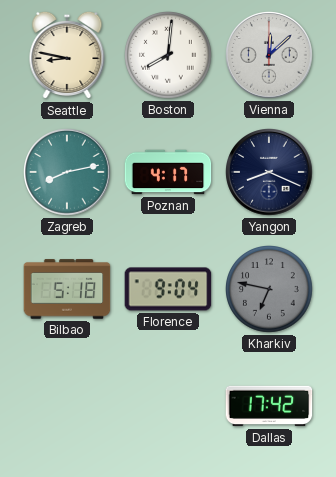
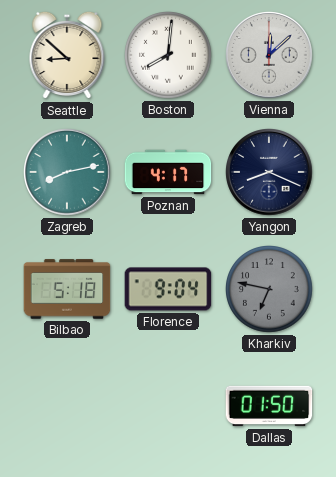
Seattle: 8:47 -> 8:52 (67, 55)
Dallas: 17:42 -> 01:50 (269, 406)
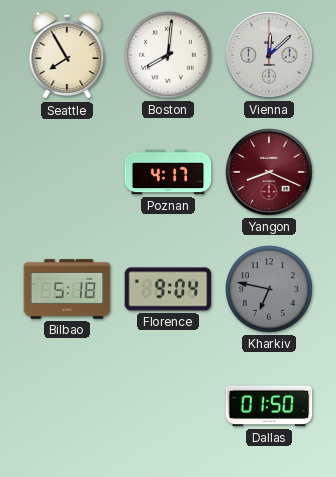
Seattle: 8:52 -> 7:55 (67, 55)
Zagreb: 8:13 -> none (67, 172)
Yangon dial: navy -> burgundy (269, 172)
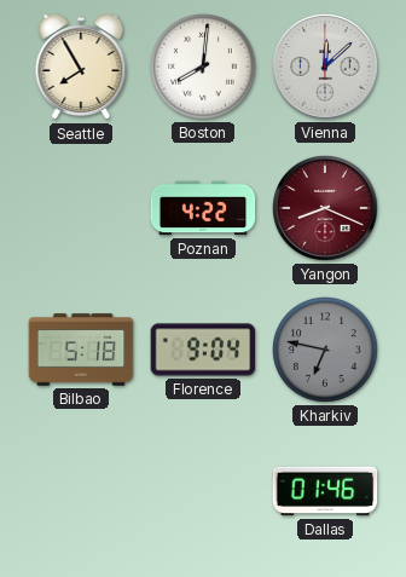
Poznan: 4:17 -> 4:22 (203, 208)
Dallas: 01:50 -> 01:46 (325, 491)
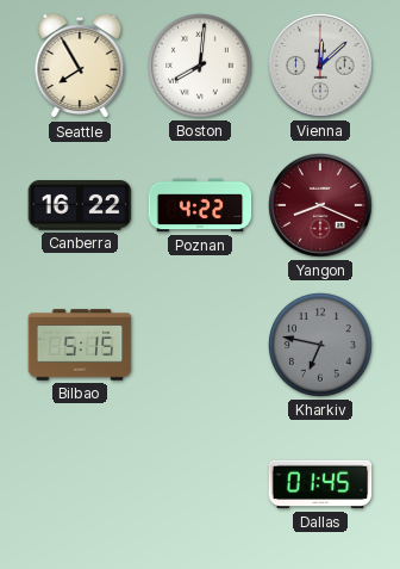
Canberra: none -> 16:22 (80, 205)
Bilbao: 5:18 -> 5:15 (80, 345)
Florence: 9:04 -> none (203, 350)
Dallas: 01:46 -> 01:45 (320, 484)
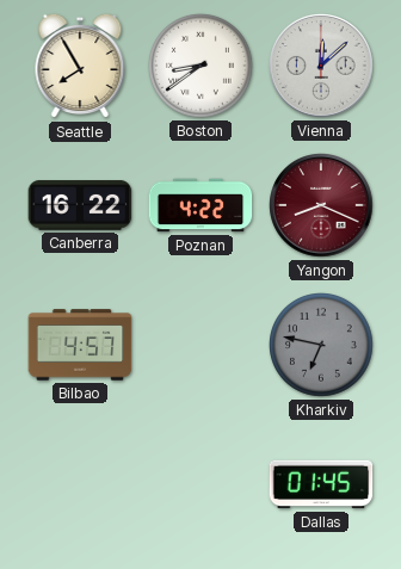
Boston: 8:01 -> 8:39 (202, 67)
Bilbao: 5:15 -> 4:57 (80, 345)
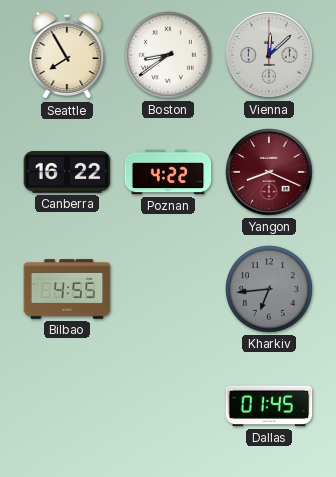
Bilbao: 4:57 -> 4:55 (67, 289)
Kharkiv: 6:47 -> 6:44 (270, 290)
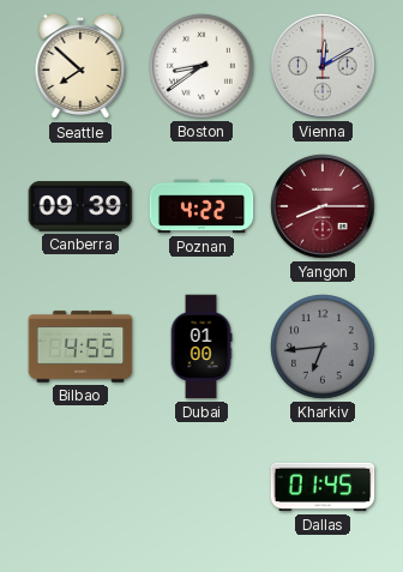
Seattle: 7:55 -> 7:52 (80, 66)
Vienna: 12:08 -> 12:10 (323, 66)
Canberra: 16:22 -> 09:39 (80, 206)
Yangon: 8:19 -> 8:15 (323, 206)
Dubai: none -> 01:00 (201, 347)
